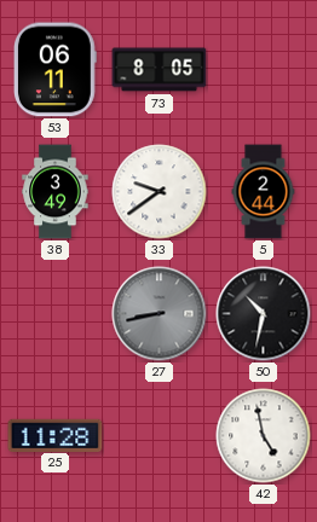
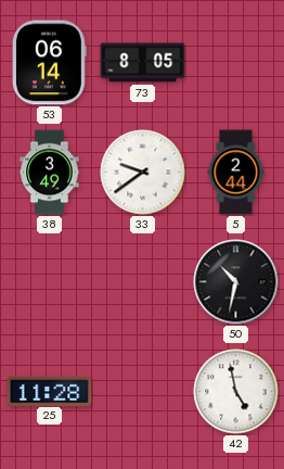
53: 06:11 -> 06:14 (50, 63)
27: 8:43 -> none (160, 314)
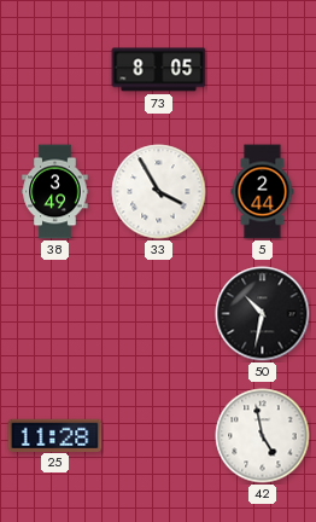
53: 06:14 -> none (50, 63)
33: 9:39 -> 3:55 (159, 192)
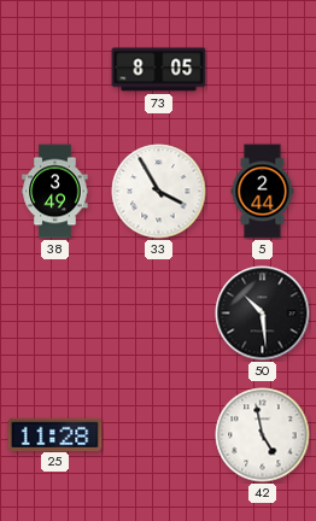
50: 10:32 -> 10:29 (263, 314)
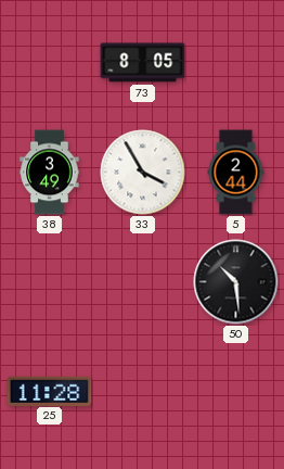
42: 4:58 -> none (263, 435)
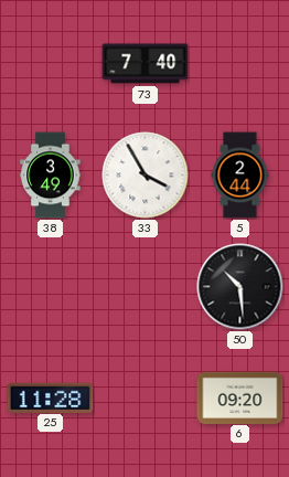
73: 8:05 -> 7:40 (146, 64)
6: none -> 09:20 (240, 397)
